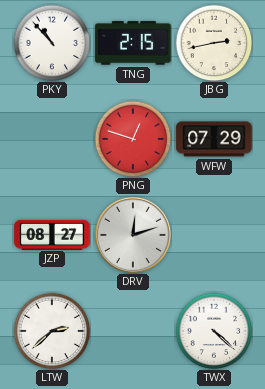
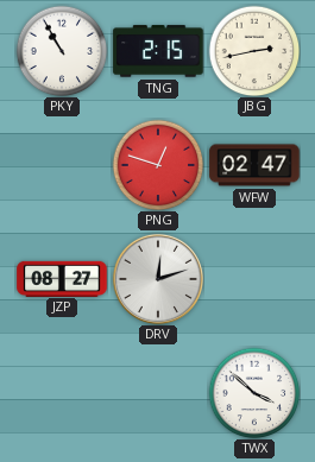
PKY: 10:53 -> 10:55 (62, 51)
WFW: 07:29 -> 02:47 (254, 165)
LTW: 2:38 -> none (52, 331)
TWX: 4:22 -> 3:52 (254, 393)
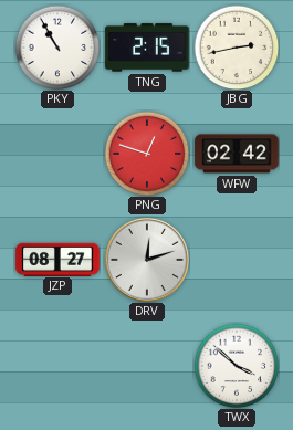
WFW: 02:47 -> 02:42 (237, 154)
